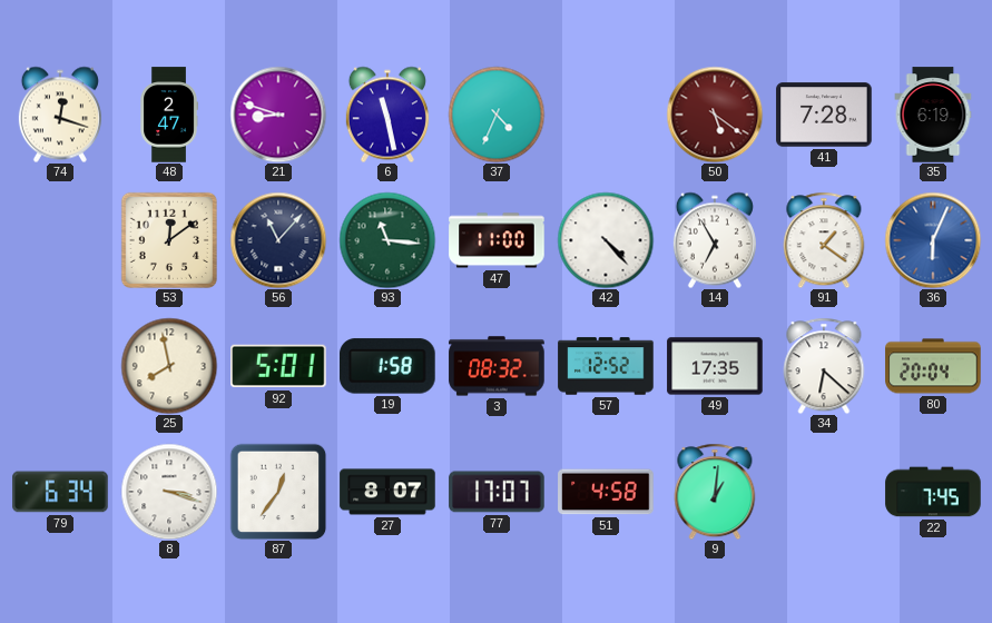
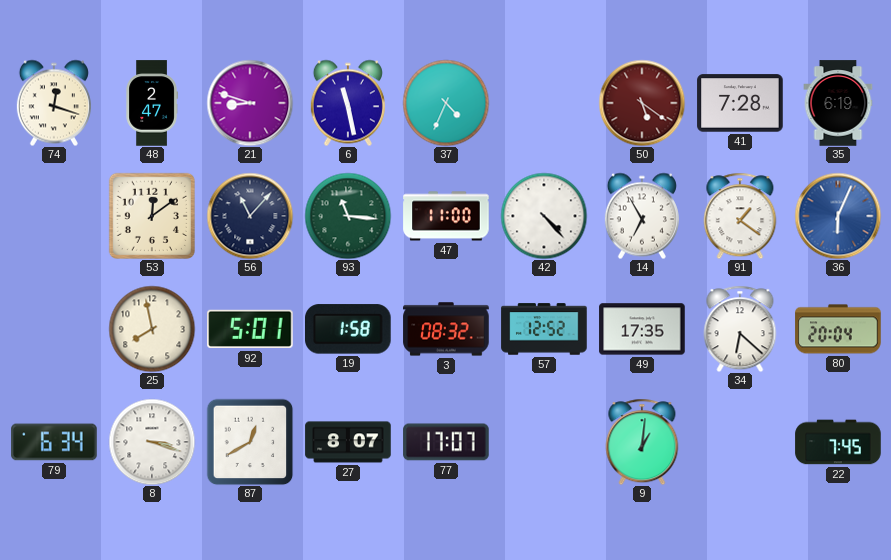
87: 12:36 -> 12:40 (250, 442)
51: 4:58 -> none (606, 492)
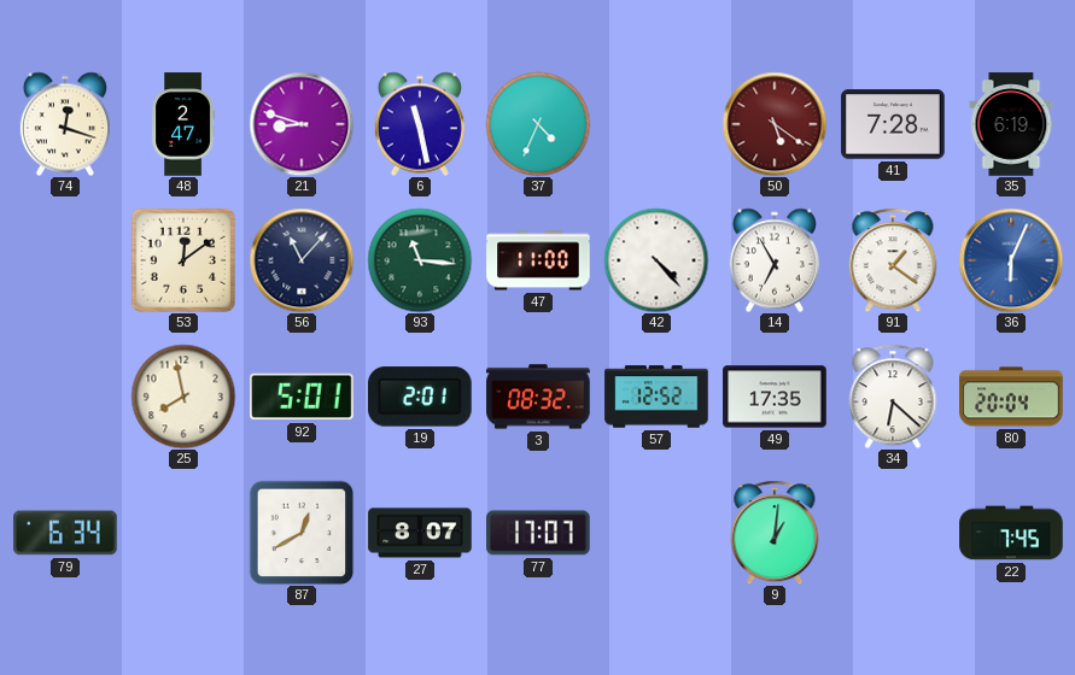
19: 1:58 -> 2:01 (421, 397)
8: 3:18 -> none (152, 442)
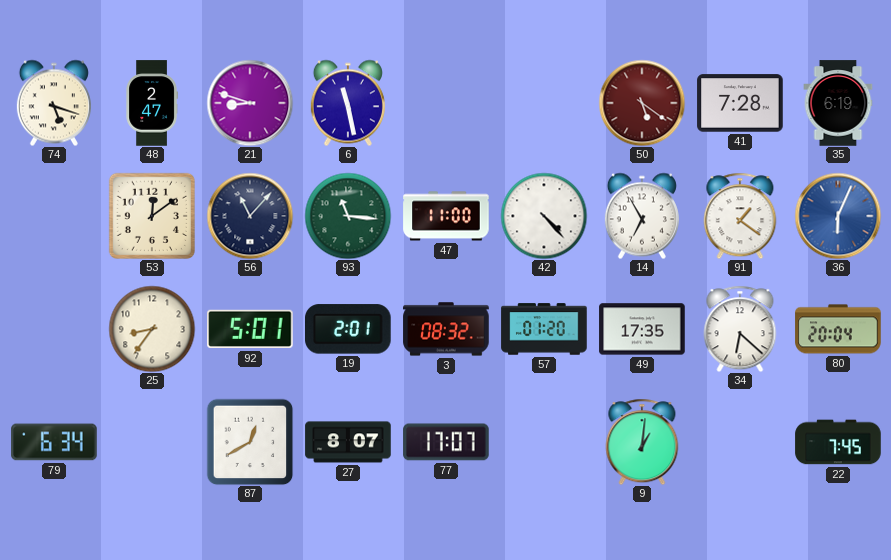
74: 12:18 -> 5:18 (54, 103)
37: 4:34 -> none (538, 124)
25: 7:58 -> 8:36 (152, 329)
57: 12:52 -> 01:20 (544, 329)
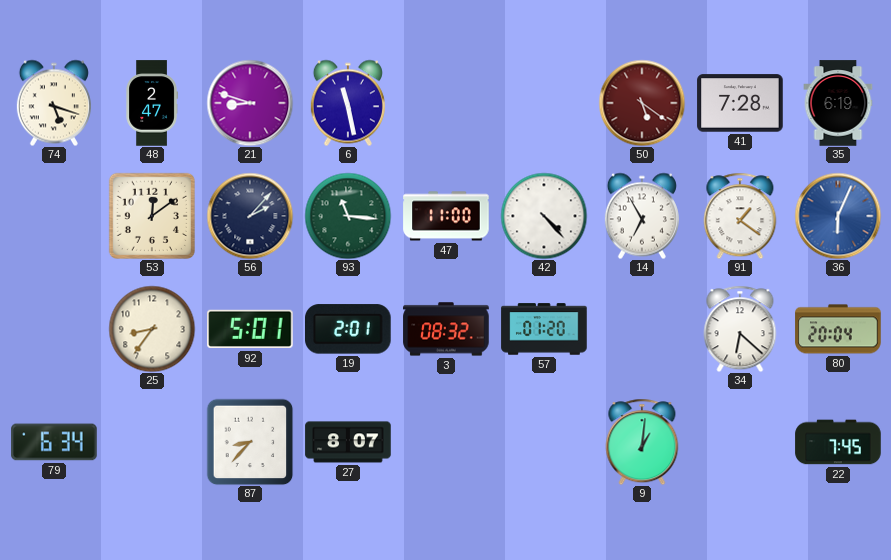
56: 11:07 -> 2:07 (250, 216)
49: 17:35 -> none (642, 329)
87: 12:40 -> 8:37 (250, 442)
77: 17:07 -> none (446, 442)
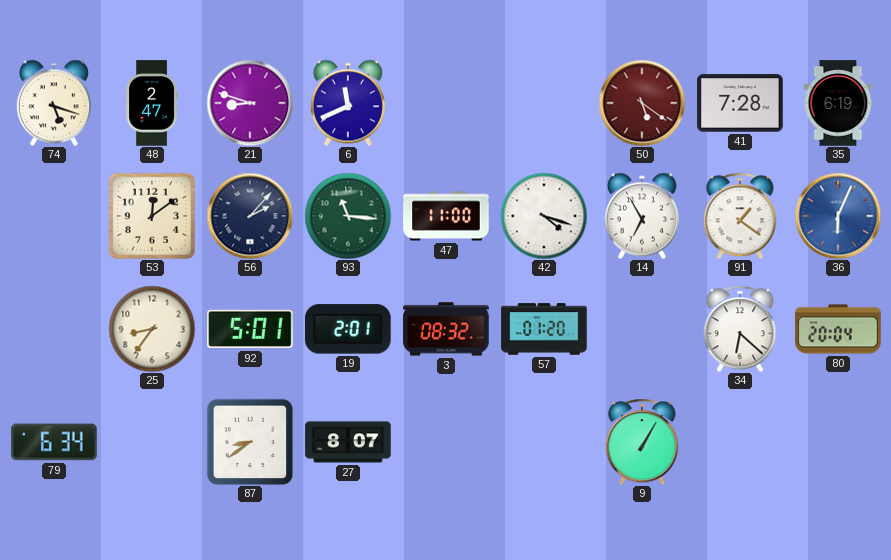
6: 11:28 -> 11:41 (348, 103)
42: 4:23 -> 4:18 (544, 216)
87: 8:37 -> 8:39 (250, 442)
9: 1:01 -> 1:05 (642, 442)
22: 7:45 -> none (838, 442)
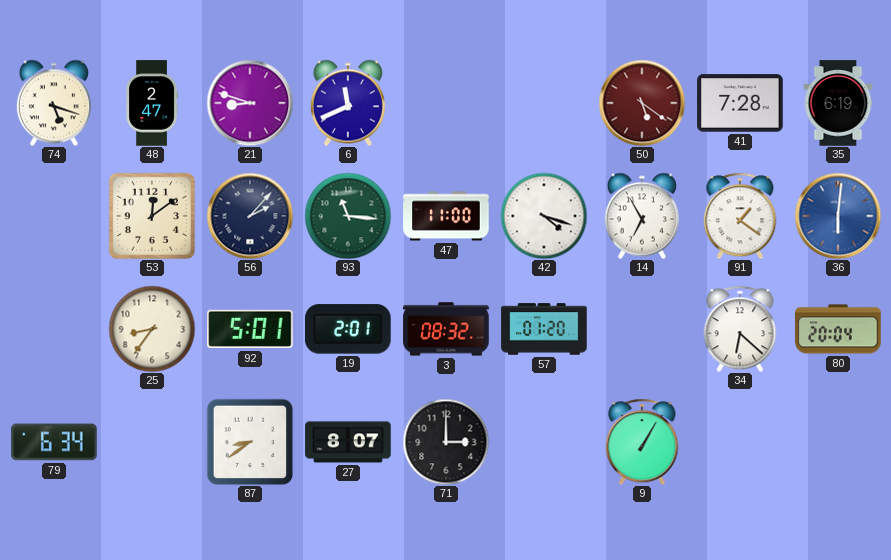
36: 6:04 -> 6:01 (838, 216)
71: none -> 3:00 (446, 442)
